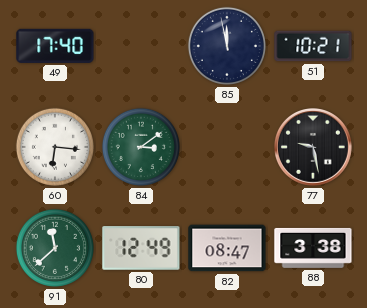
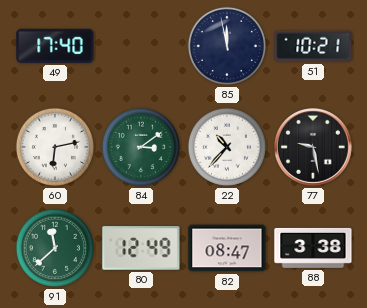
60: 6:16 -> 6:13 (55, 147)
22: none -> 10:37 (227, 147)
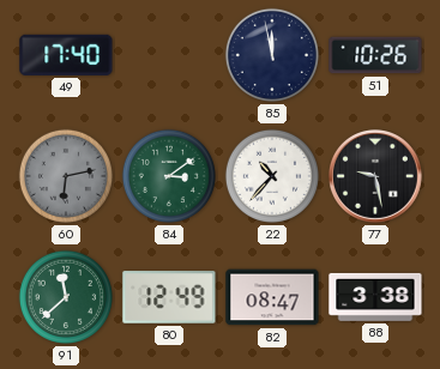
51: 10:21 -> 10:26 (375, 55)
60 dial: white -> grey (66, 176)
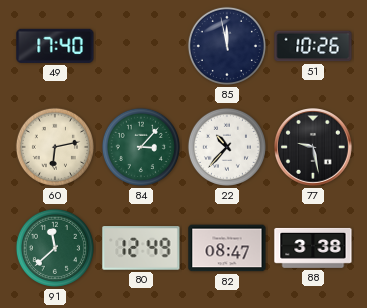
60 dial: grey -> cream (55, 147)
84: 3:09 -> 3:07 (141, 147)
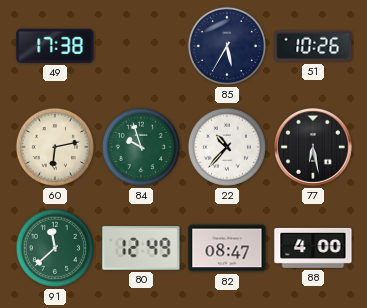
49: 17:40 -> 17:38 (55, 46)
85: 11:58 -> 5:35 (227, 46)
84: 3:07 -> 9:57 (141, 147)
77: 9:28 -> 6:28 (314, 148)
88: 3:38 -> 4:00 (313, 248)
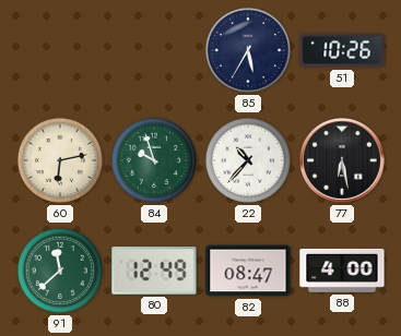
49: 17:38 -> none (55, 46)
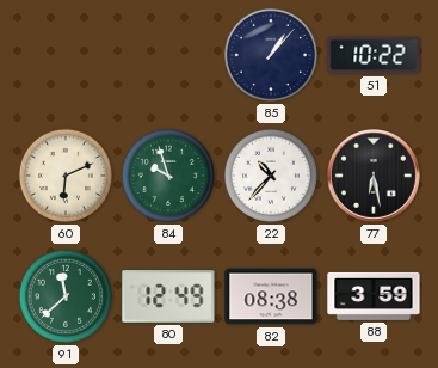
85: 5:35 -> 1:07 (271, 55)
51: 10:26 -> 10:22 (374, 55)
60: 6:13 -> 6:11 (66, 176)
82: 08:47 -> 08:38 (271, 296)
88: 4:00 -> 3:59 (374, 296)
